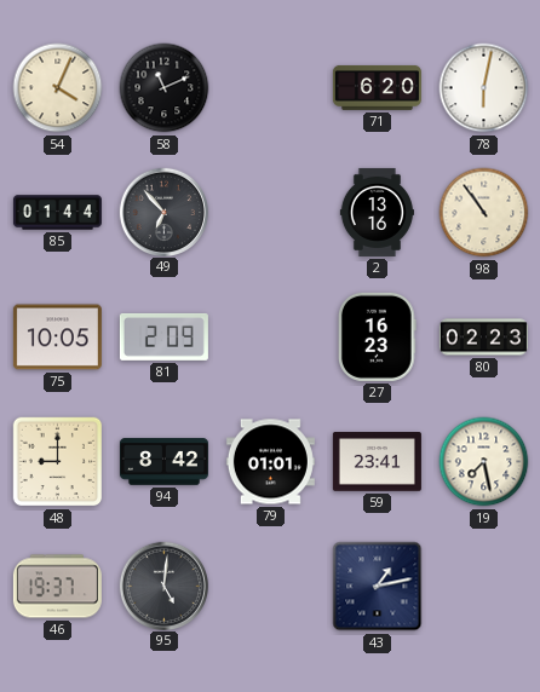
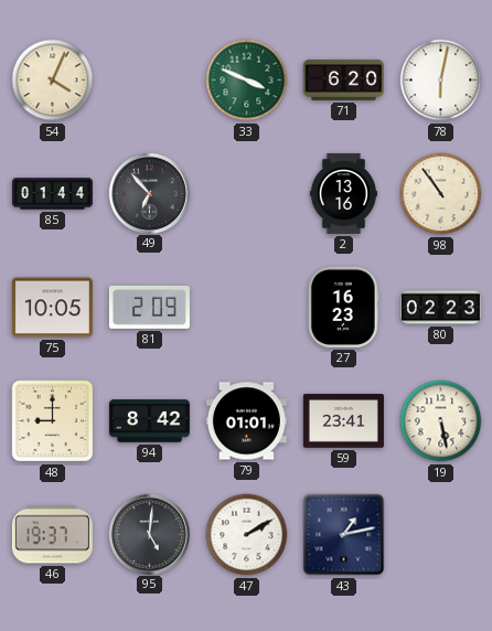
58: 11:11 -> none (165, 88)
33: none -> 3:49 (247, 81)
19: 7:28 -> 5:28 (441, 421)
47: none -> 2:10 (247, 535)
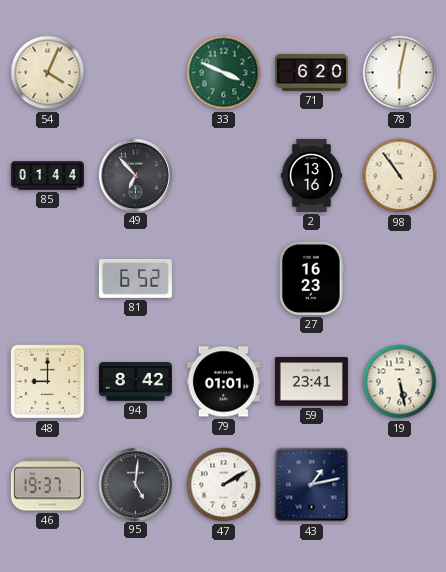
75: 10:05 -> none (52, 308)
81: 2:09 -> 6:52 (135, 278)
80: 02:23 -> none (440, 308)
